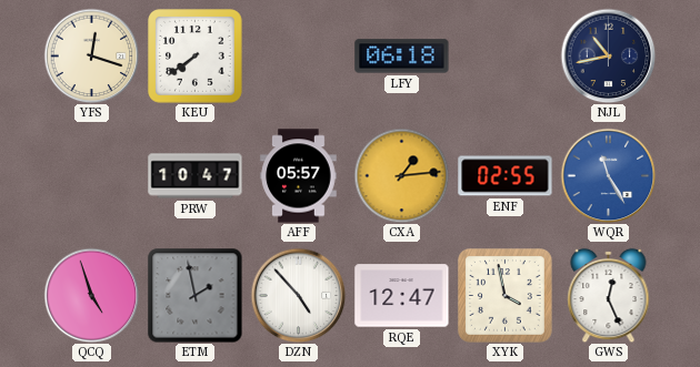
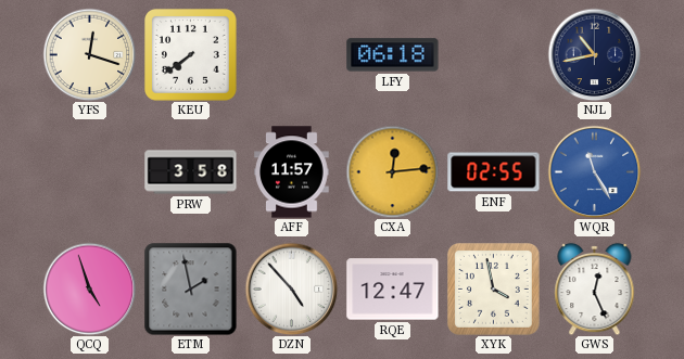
PRW: 10:47 -> 3:58 (191, 172)
AFF: 05:57 -> 11:57 (292, 172)
CXA: 1:14 -> 12:14 (392, 171)
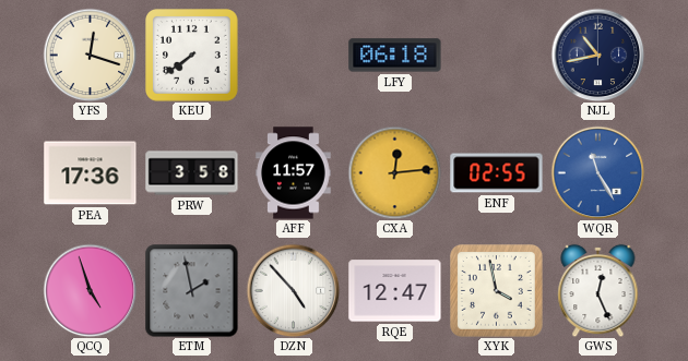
PEA: none -> 17:36 (91, 173)
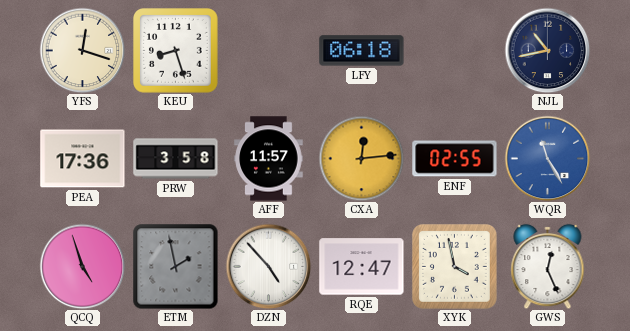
KEU: 7:39 -> 8:27 (176, 51)
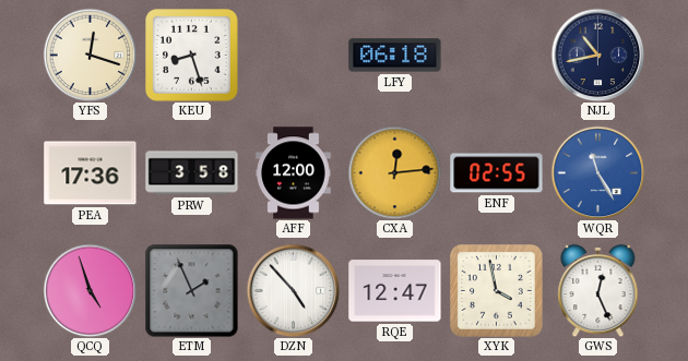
AFF: 11:57 -> 12:00 (294, 173)
ETM: 1:58 -> 1:56 (192, 291)
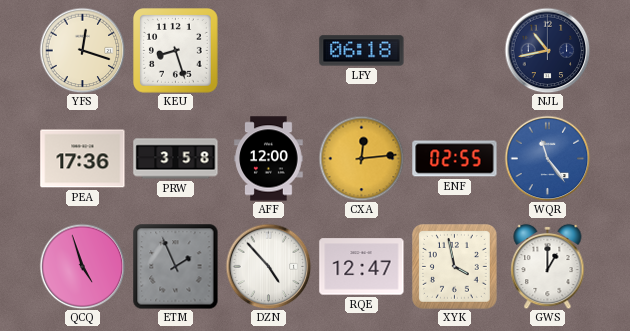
WQR: 11:25 -> 11:24 (547, 158)
GWS: 12:26 -> 1:00 (548, 266)
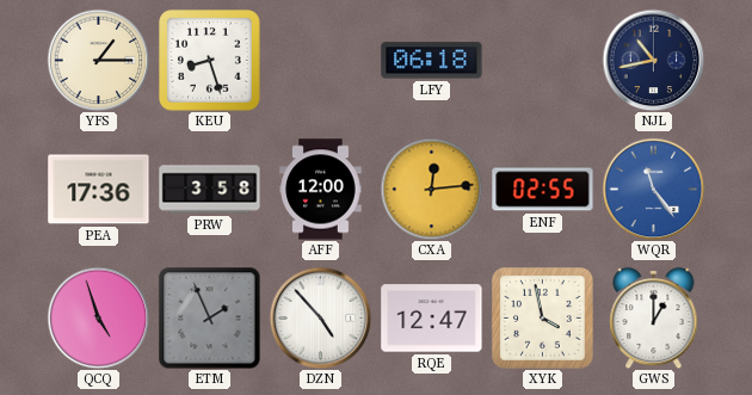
YFS: 12:18 -> 1:15 (98, 60)
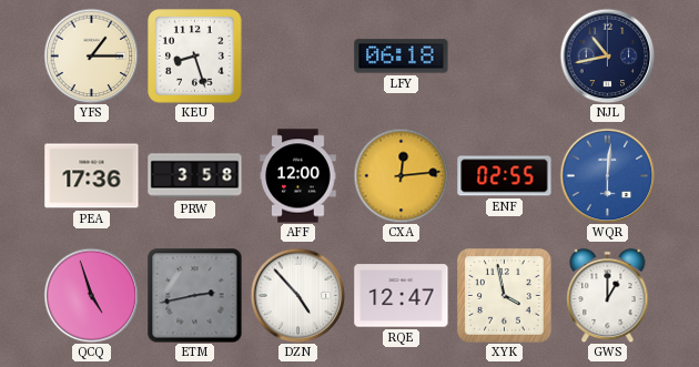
WQR: 11:24 -> 6:01 (607, 175)
ETM: 1:56 -> 2:43 (195, 296)
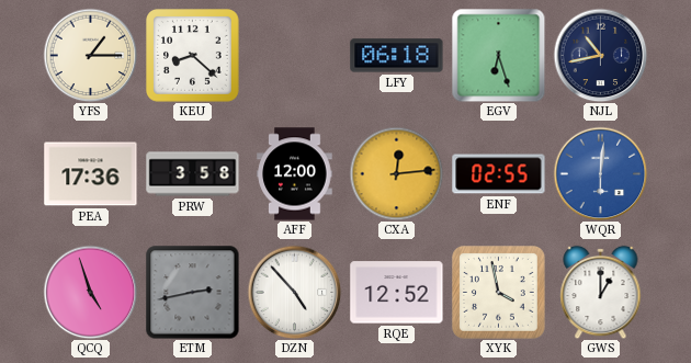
KEU: 8:27 -> 8:22 (193, 56)
EGV: none -> 6:27 (498, 55)
RQE: 12:47 -> 12:52 (397, 293)
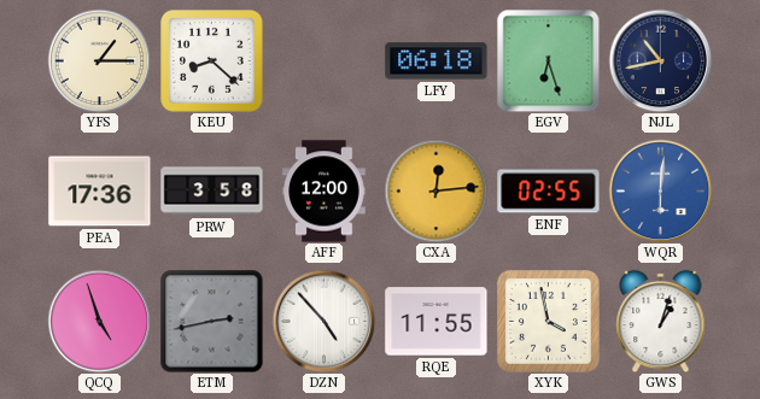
RQE: 12:52 -> 11:55 (437, 322)
GWS: 1:00 -> 1:03 (661, 321)
